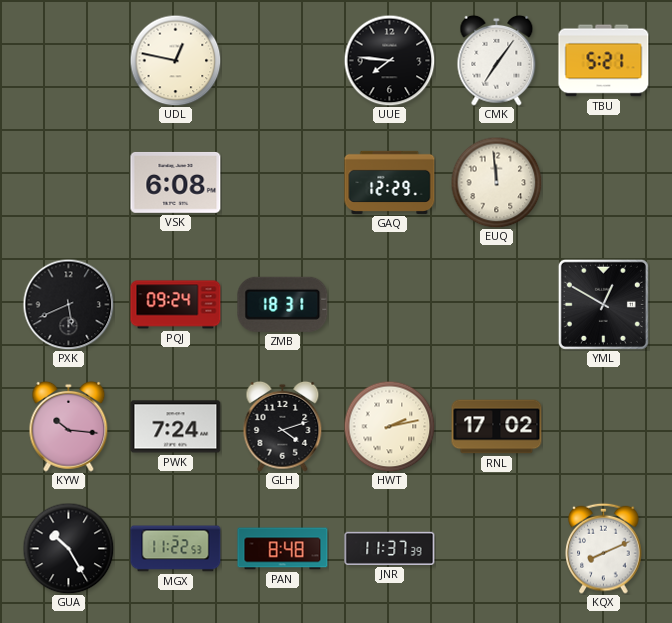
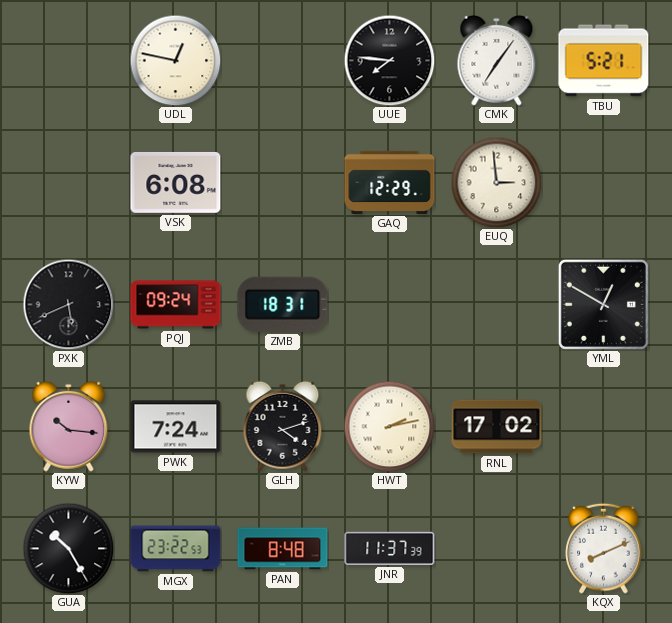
EUQ: 11:59 -> 2:59 (496, 182)
MGX: 11:22 -> 23:22 (176, 549)
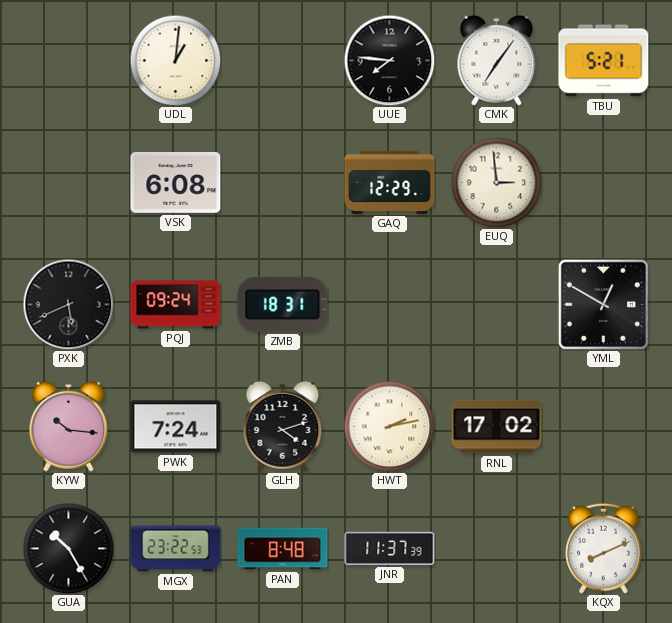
UDL: 12:47 -> 1:01 (175, 60)
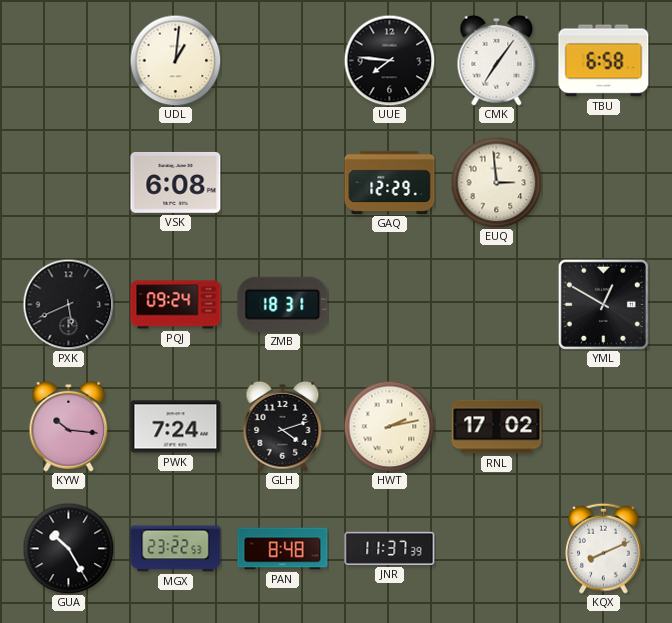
TBU: 5:21 -> 6:58 (604, 61)
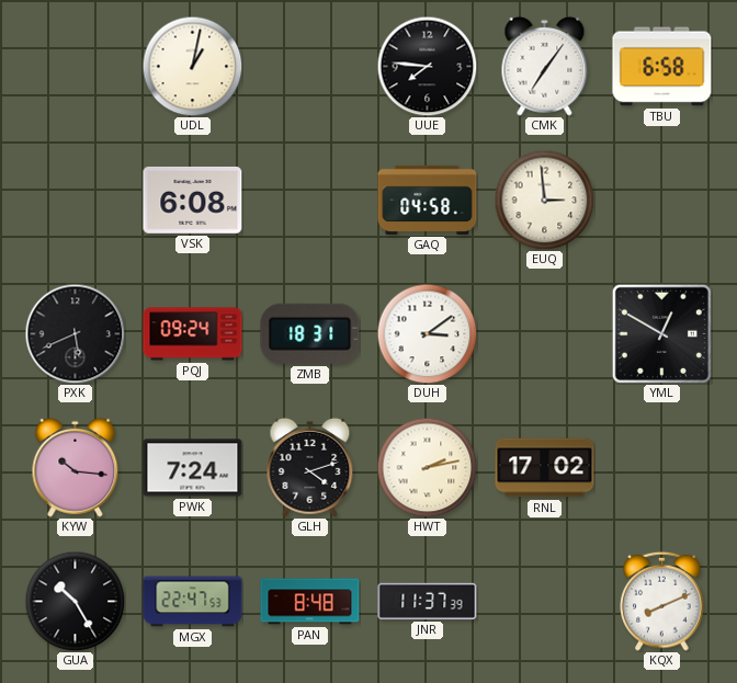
UDL: 1:01 -> 1:02 (192, 66)
GAQ: 12:29 -> 04:58 (428, 200)
DUH: none -> 3:09 (427, 333)
MGX: 23:22 -> 22:47 (193, 602)
